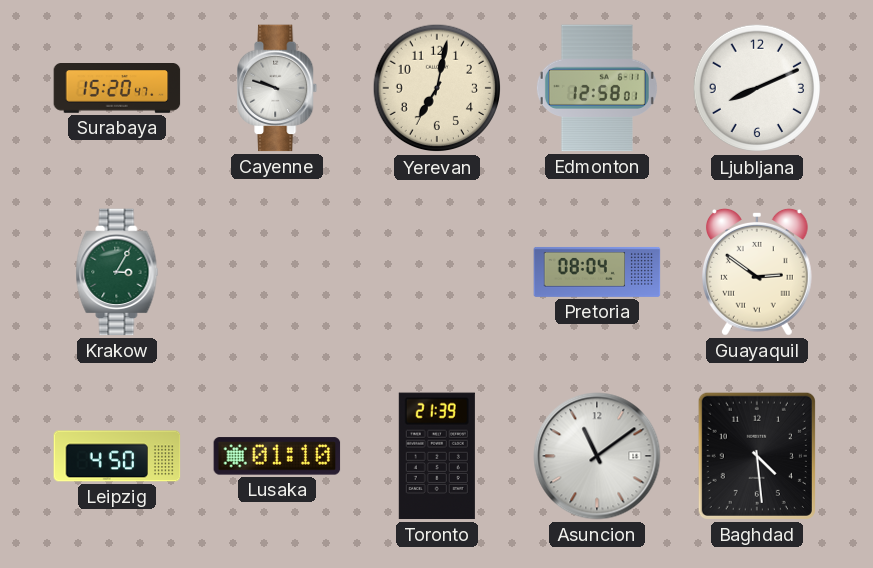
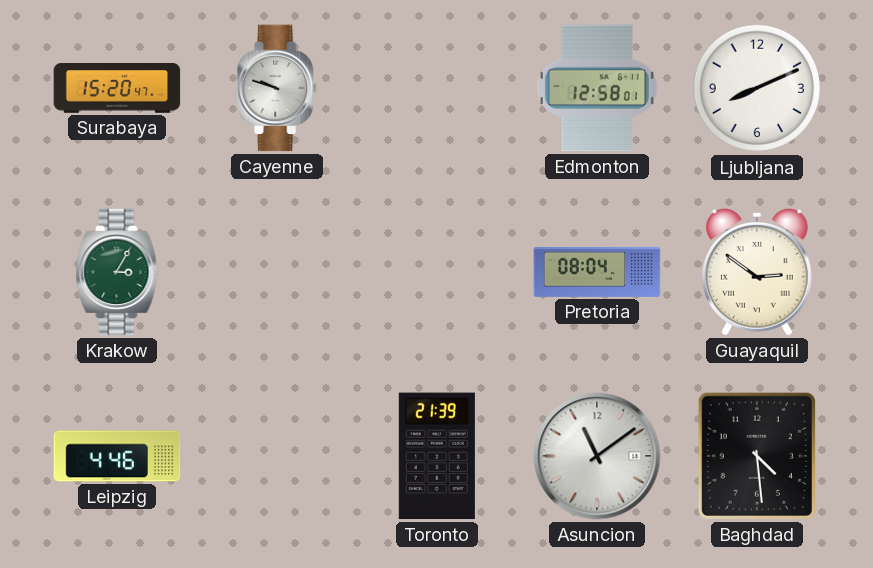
Yerevan: 7:02 -> none (437, 88)
Leipzig: 4:50 -> 4:46 (117, 456)
Lusaka: 01:10 -> none (277, 456)
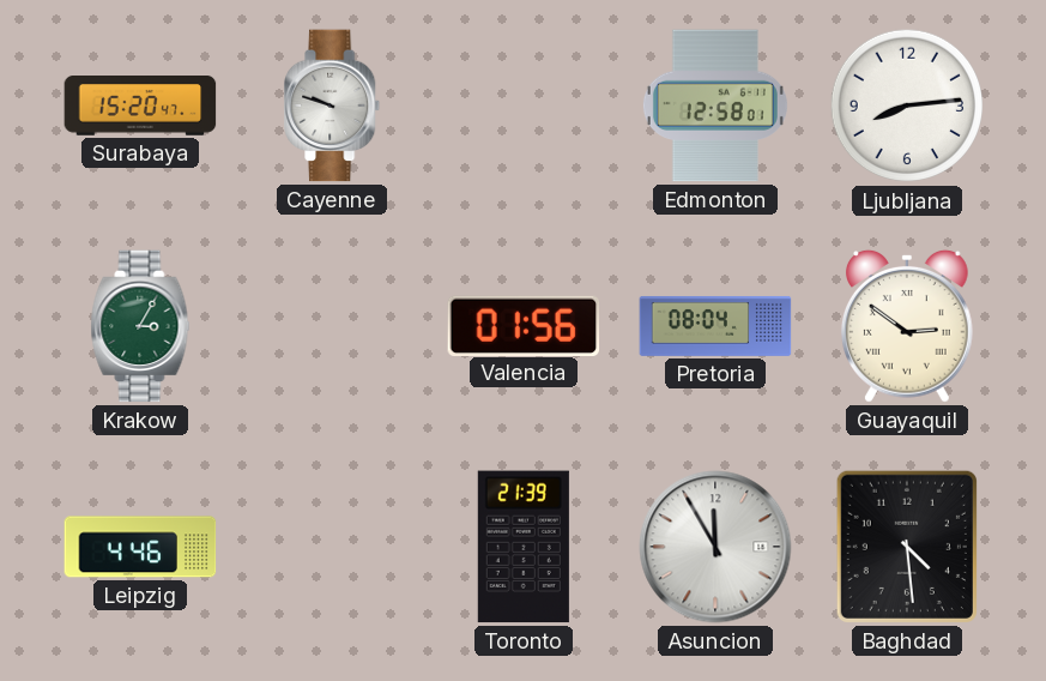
Ljubljana: 8:11 -> 8:14 (907, 106)
Valencia: none -> 01:56 (524, 325)
Asuncion: 11:09 -> 11:55 (715, 547)
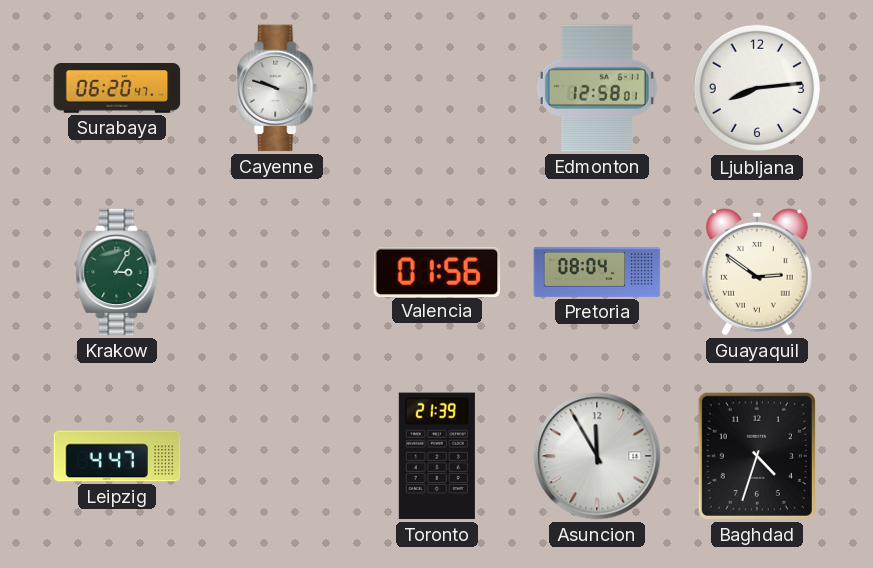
Surabaya: 15:20 -> 06:20 (117, 89)
Leipzig: 4:46 -> 4:47 (117, 456)
Baghdad: 4:29 -> 4:33 (757, 456)
